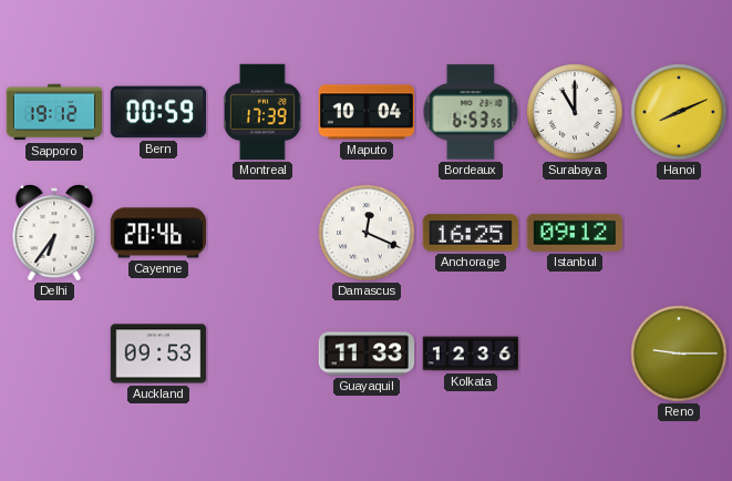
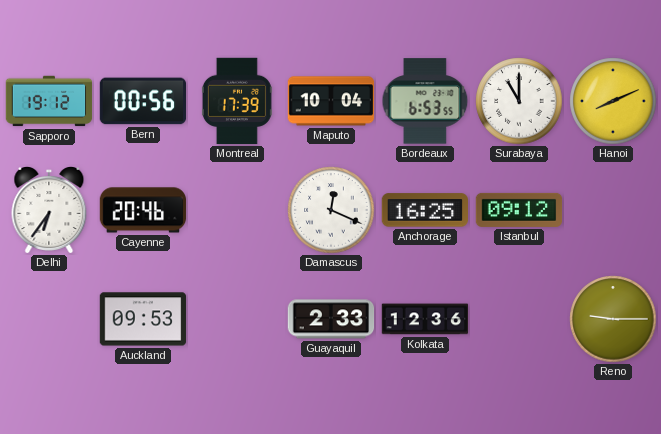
Bern: 00:59 -> 00:56 (143, 101)
Guayaquil: 11:33 -> 2:33 (331, 319)
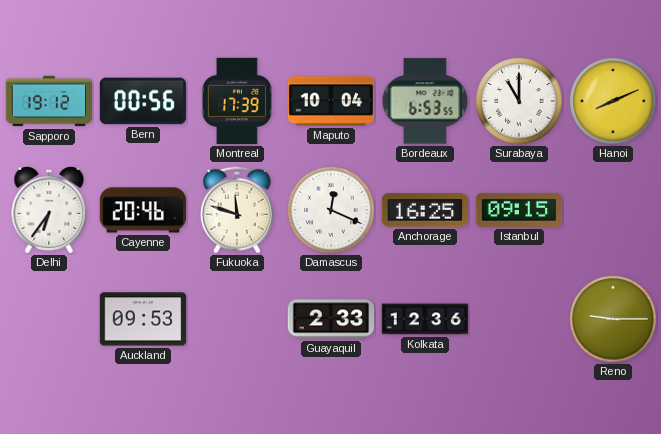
Fukuoka: none -> 11:48 (237, 210)
Istanbul: 09:12 -> 09:15 (519, 210)
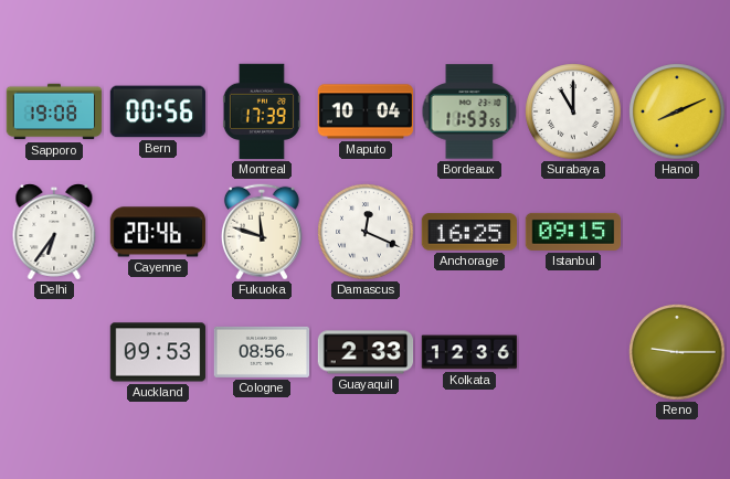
Sapporo: 19:12 -> 19:08 (54, 111)
Bordeaux: 6:53 -> 11:53 (469, 111)
Cologne: none -> 08:56 (262, 352)
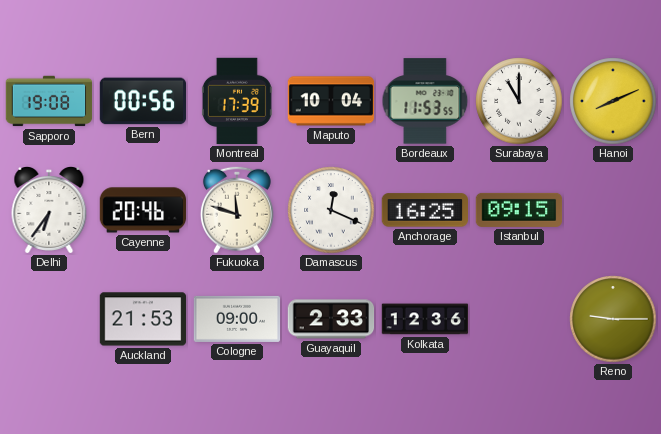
Auckland: 09:53 -> 21:53 (143, 319)
Cologne: 08:56 -> 09:00 (237, 319)
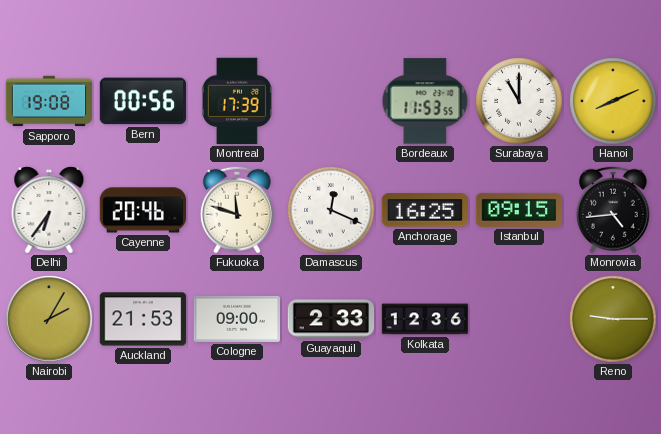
Maputo: 10:04 -> none (331, 101)
Monrovia: none -> 4:44 (613, 210)
Nairobi: none -> 2:05 (49, 319)
